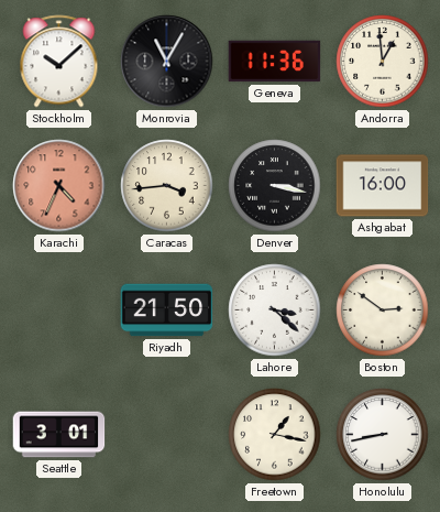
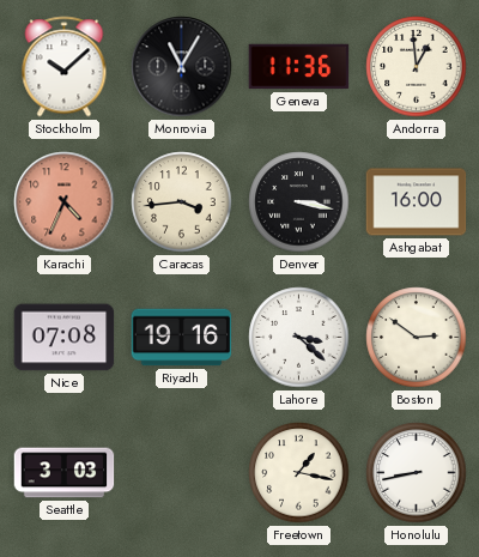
Nice: none -> 07:08 (65, 338)
Riyadh: 21:50 -> 19:16 (182, 338)
Seattle: 3:01 -> 3:03 (65, 473)
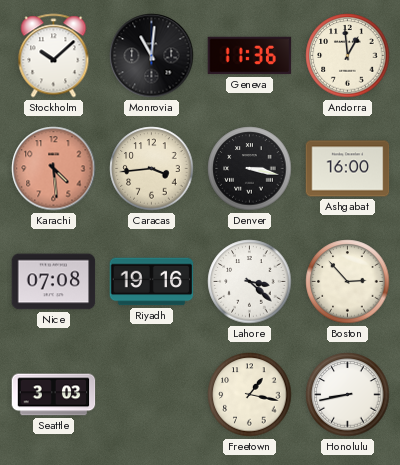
Monrovia: 11:05 -> 11:01 (152, 56)
Karachi: 4:34 -> 4:29 (54, 169)
Boston: 2:51 -> 2:53 (348, 282)
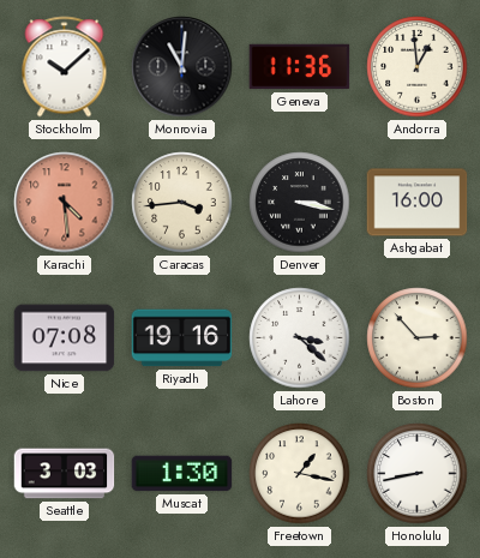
Muscat: none -> 1:30 (182, 474)
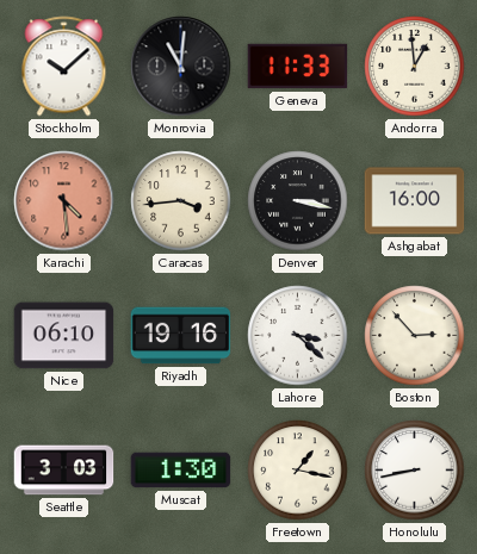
Geneva: 11:36 -> 11:33 (298, 67)
Nice: 07:08 -> 06:10 (64, 336)
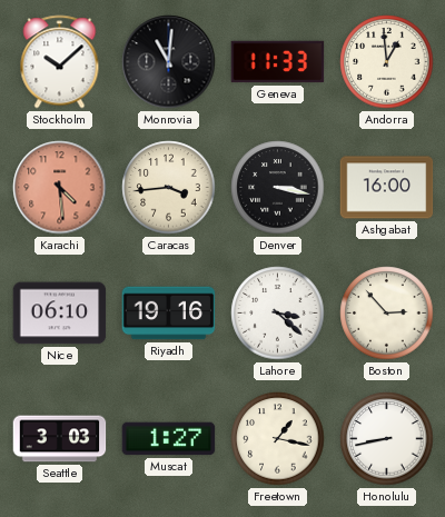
Muscat: 1:30 -> 1:27 (169, 439)
